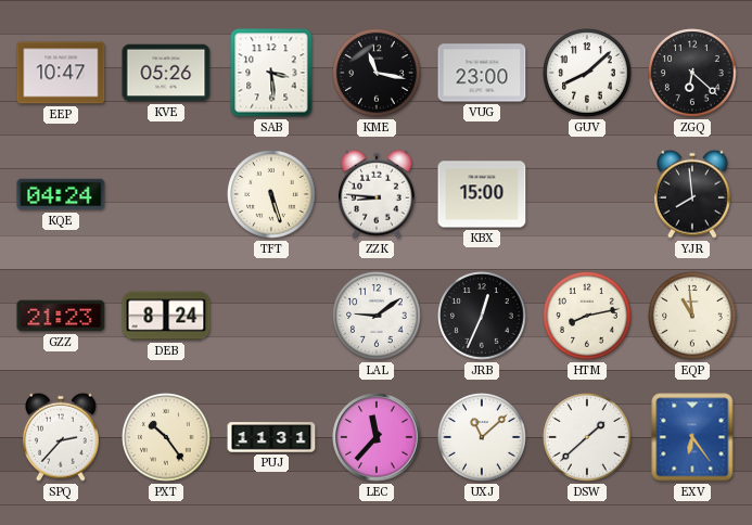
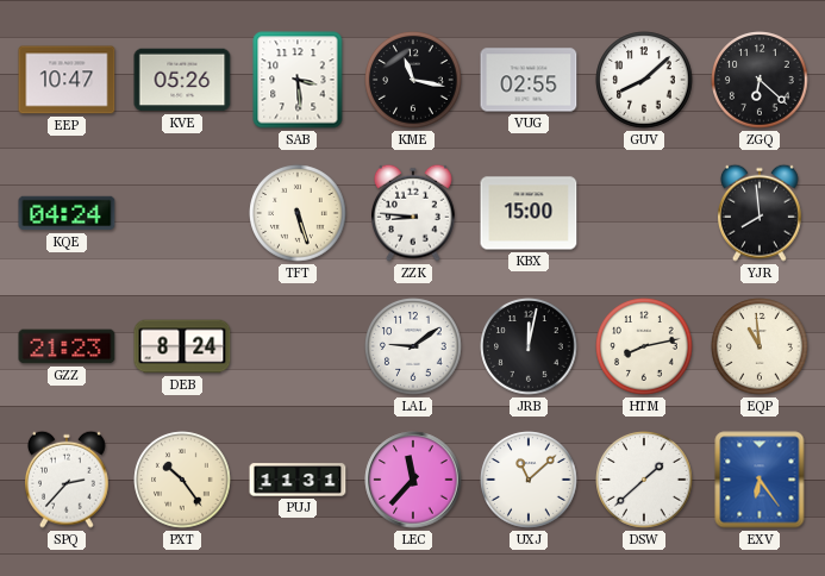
VUG: 23:00 -> 02:55 (529, 80)
JRB: 12:34 -> 12:02 (529, 346)
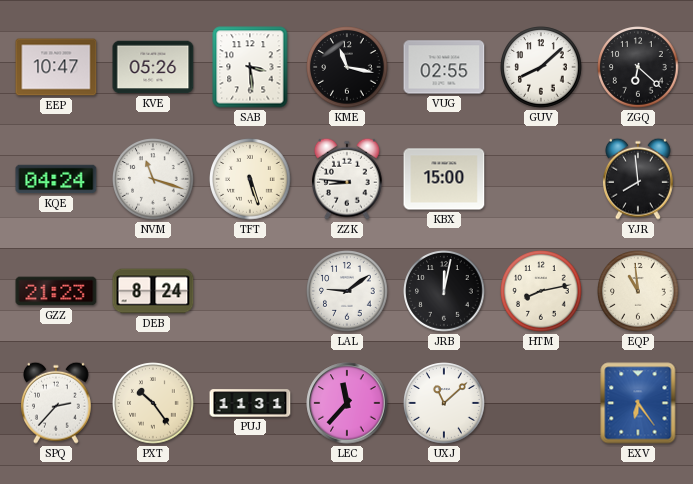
NVM: none -> 11:18 (153, 179)
DSW: 1:38 -> none (644, 480)
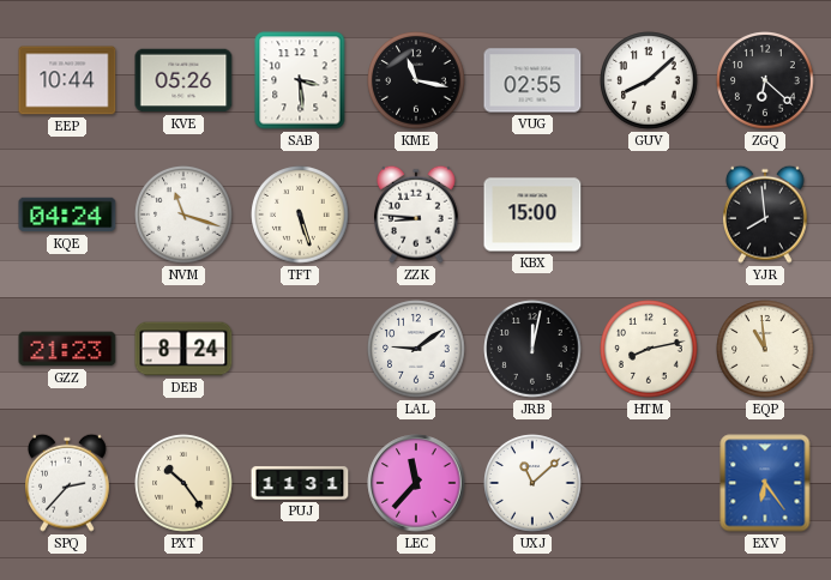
EEP: 10:47 -> 10:44 (67, 80)
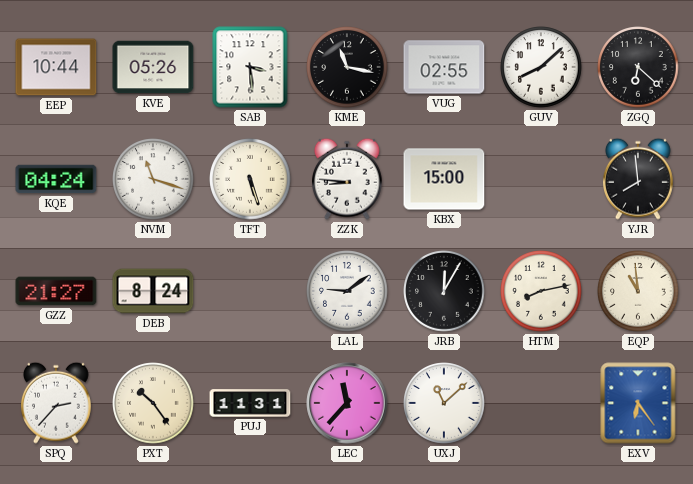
GZZ: 21:23 -> 21:27 (56, 291)
JRB: 12:02 -> 12:05 (444, 291)
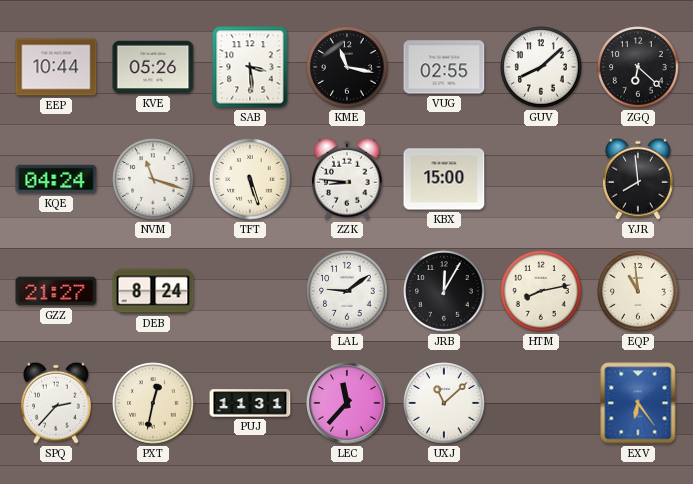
PXT: 10:24 -> 12:32 (153, 403)
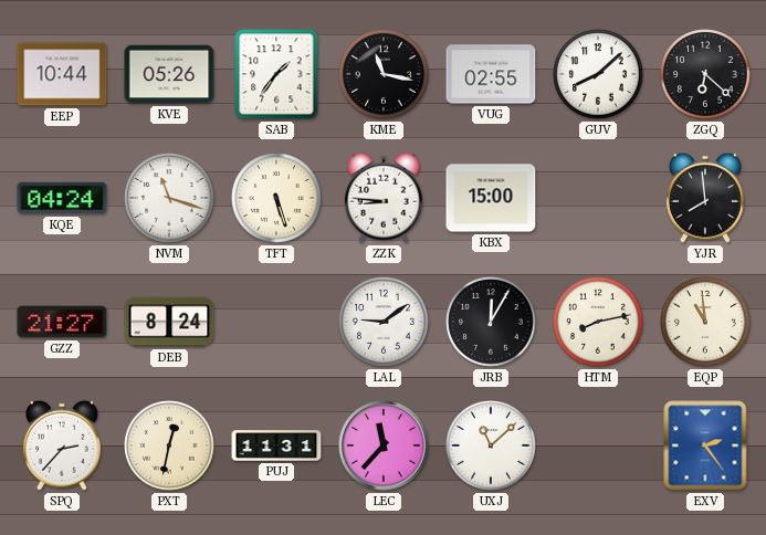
SAB: 3:29 -> 1:36 (276, 74)
EXV: 6:24 -> 2:24 (705, 445)
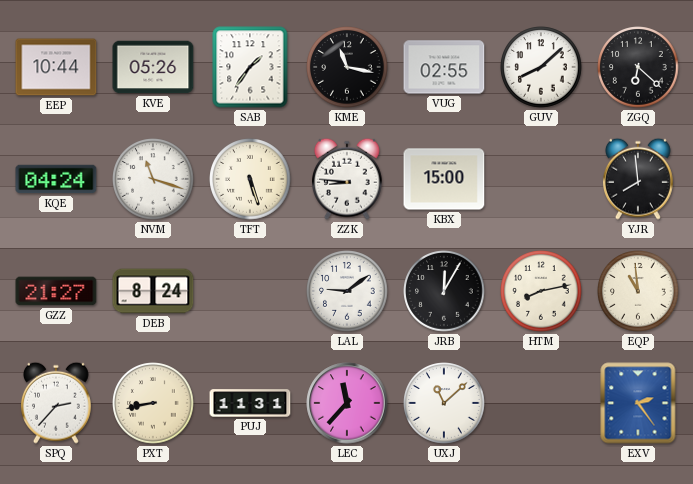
PXT: 12:32 -> 8:43 (153, 403)
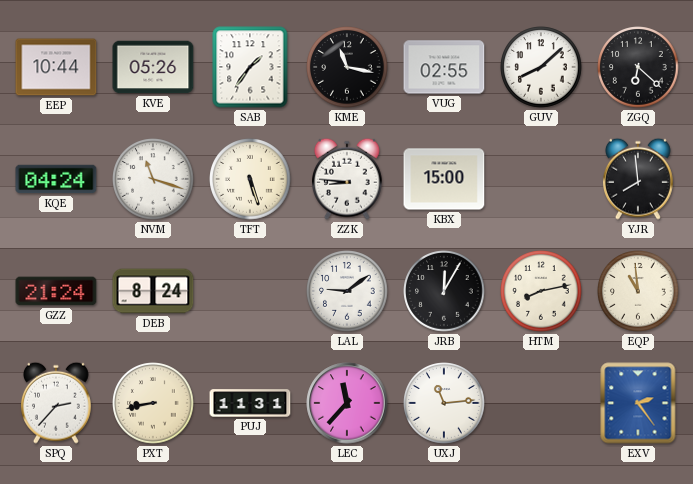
GZZ: 21:27 -> 21:24 (56, 291)
UXJ: 11:08 -> 11:14 (444, 403)
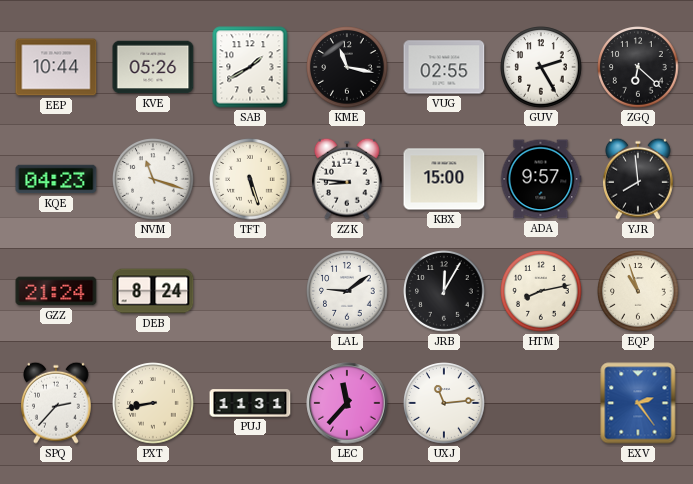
SAB: 1:36 -> 1:40 (250, 67)
GUV: 8:08 -> 2:25 (541, 67)
KQE: 04:24 -> 04:23 (56, 179)
ADA: none -> 9:57 (541, 179)
EQP: 10:59 -> 10:57 (638, 291)
